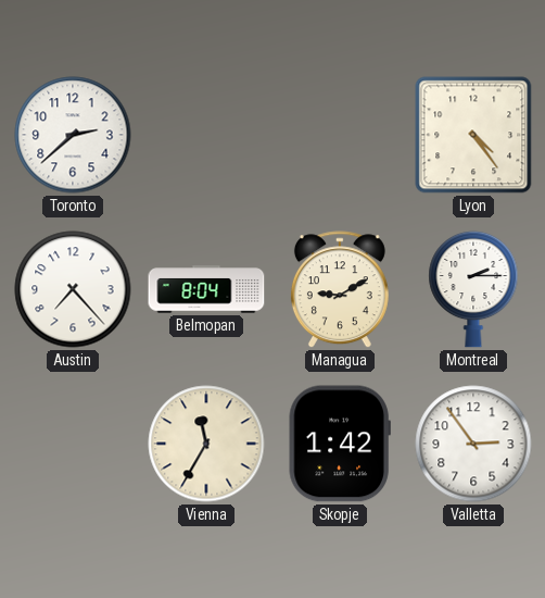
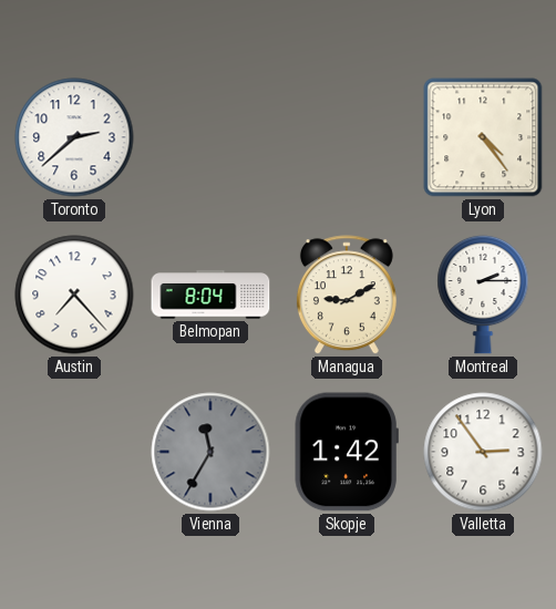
Vienna dial: cream -> grey (210, 452)
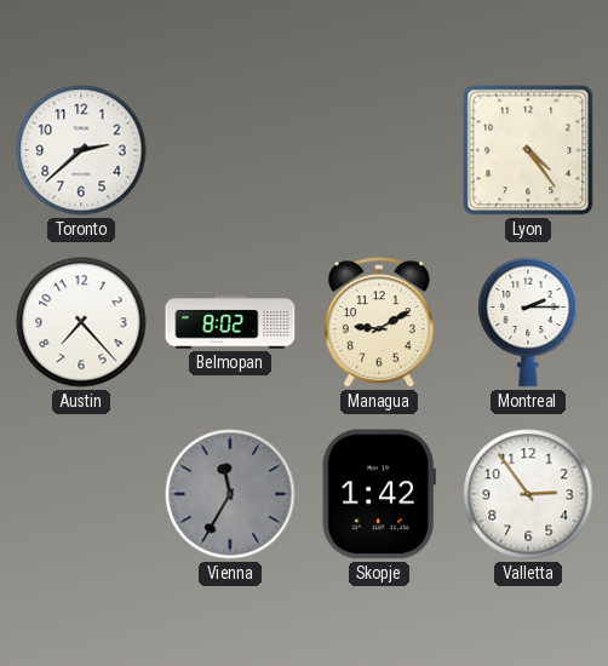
Belmopan: 8:04 -> 8:02 (230, 322)
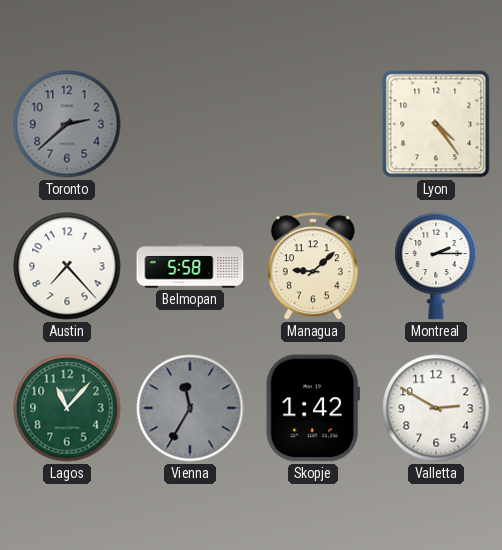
Toronto dial: white -> grey (67, 124)
Belmopan: 8:02 -> 5:58 (190, 266)
Managua: 9:10 -> 9:08 (313, 267)
Lagos: none -> 11:07 (67, 408)
Valletta: 2:54 -> 2:50 (436, 408)
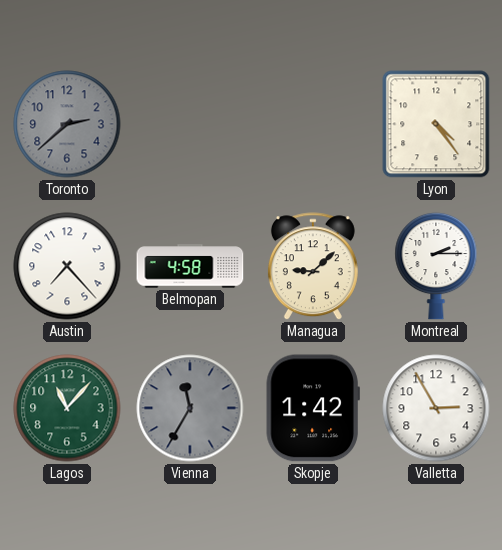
Belmopan: 5:58 -> 4:58 (190, 266)
Valletta: 2:50 -> 2:55 (436, 408)
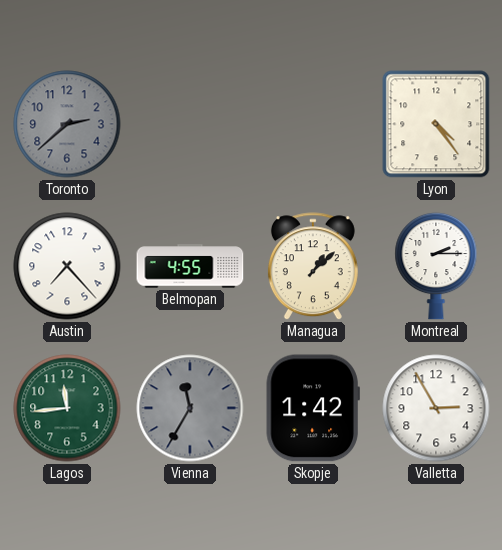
Belmopan: 4:58 -> 4:55 (190, 266)
Managua: 9:08 -> 1:08 (313, 267)
Lagos: 11:07 -> 11:44 (67, 408)
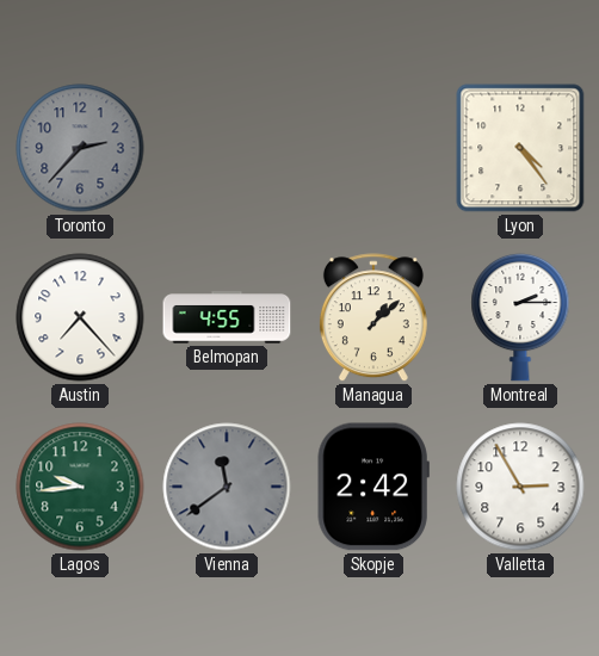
Toronto: 2:38 -> 2:37 (80, 148)
Lagos: 11:44 -> 9:44 (80, 487)
Vienna: 11:35 -> 11:39 (227, 487)
Skopje: 1:42 -> 2:42 (373, 487)
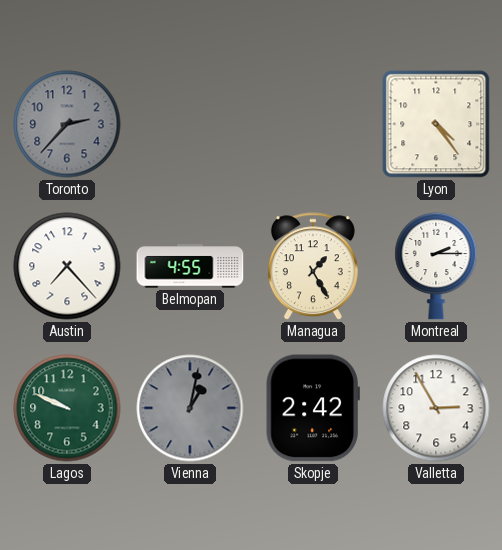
Managua: 1:08 -> 1:25 (313, 267)
Lagos: 9:44 -> 9:49 (67, 408)
Vienna: 11:39 -> 1:02 (190, 408)
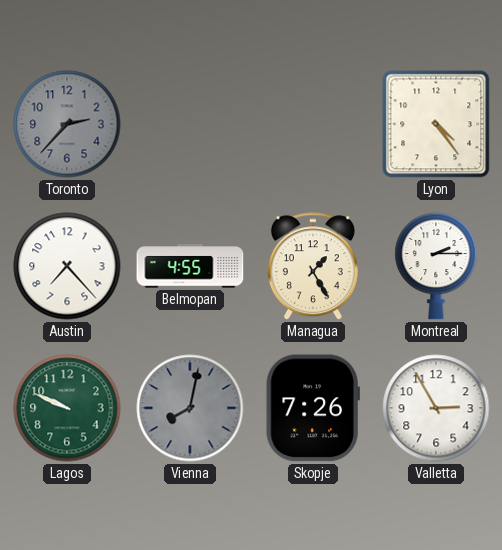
Vienna: 1:02 -> 8:02 (190, 408)
Skopje: 2:42 -> 7:26 (313, 408)
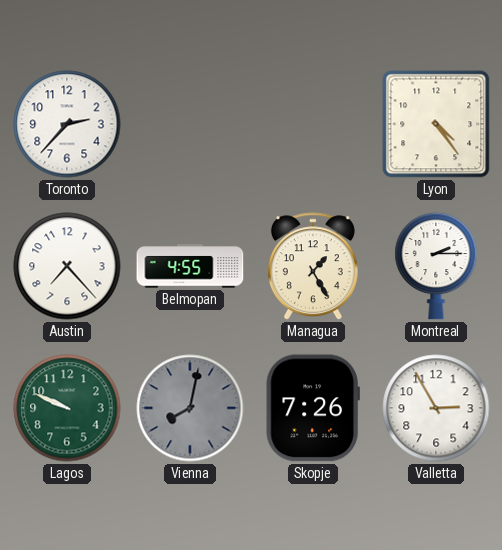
Toronto dial: grey -> white (67, 124)
